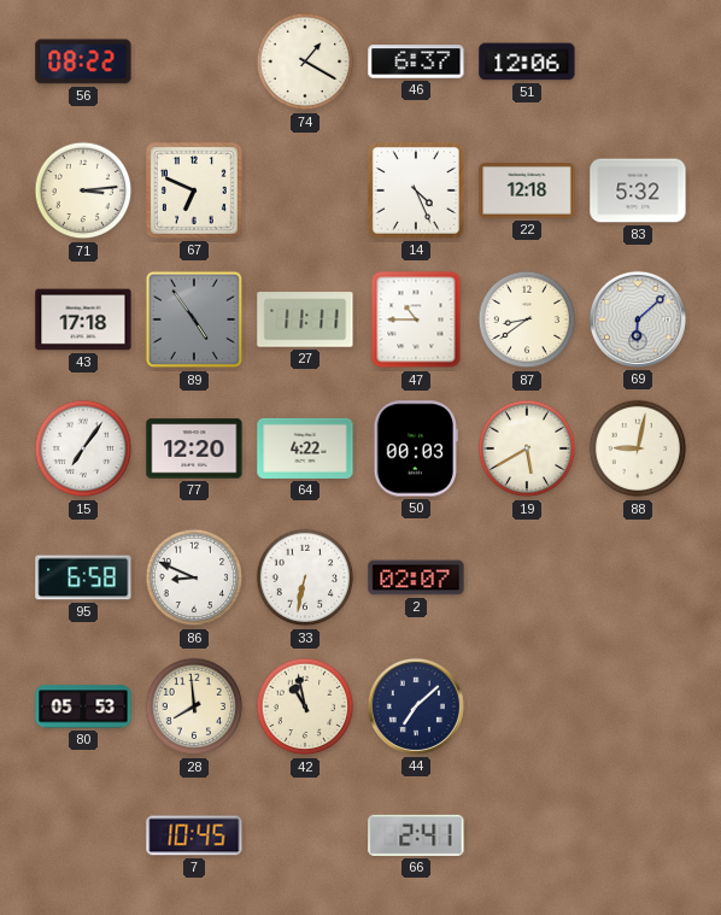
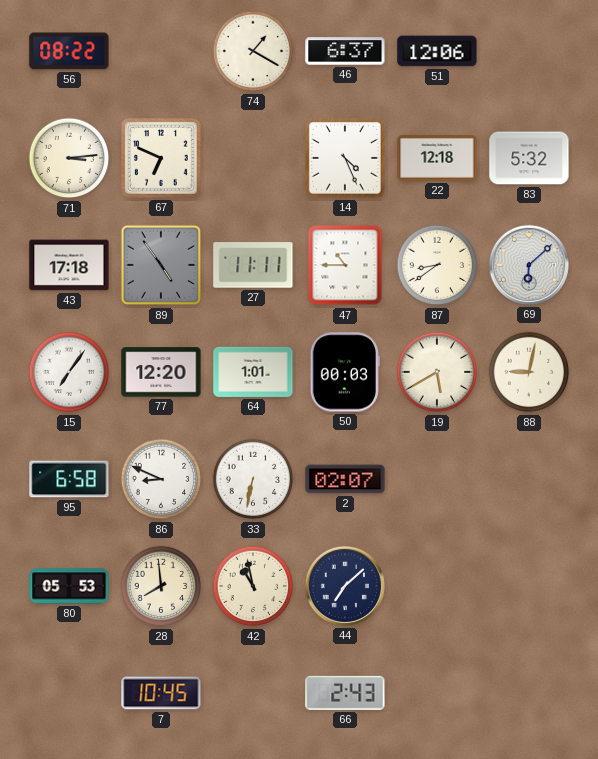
64: 4:22 -> 1:01 (253, 372)
66: 2:41 -> 2:43 (345, 693)
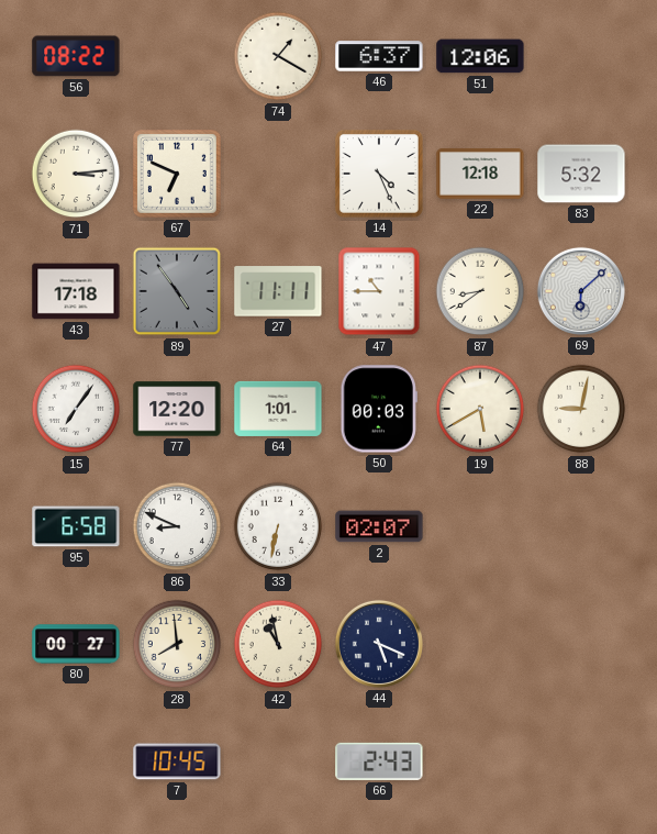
80: 05:53 -> 00:27 (76, 644)
44: 7:08 -> 5:19 (379, 644)
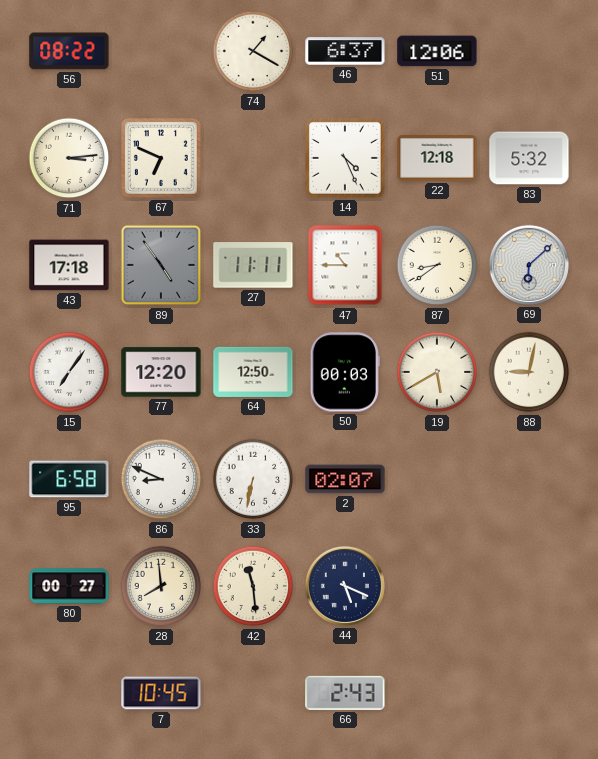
64: 1:01 -> 12:50 (253, 372)
42: 10:58 -> 11:29 (253, 586)
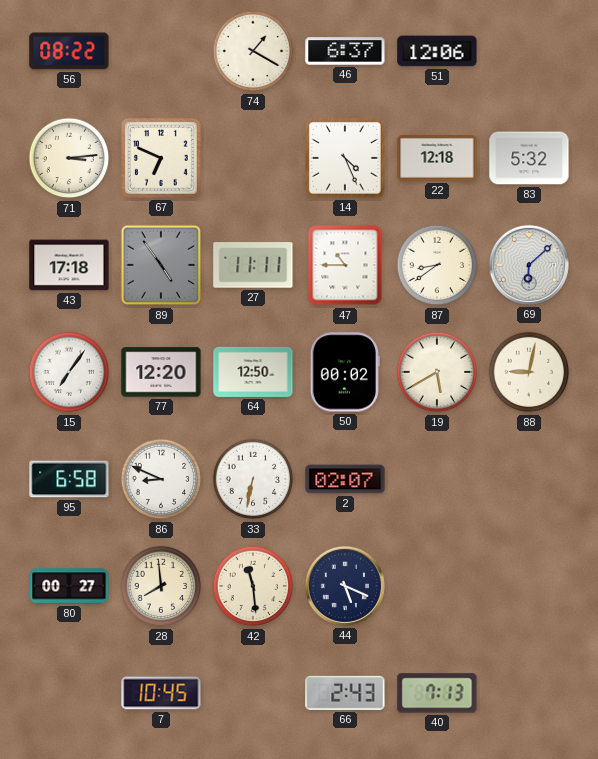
50: 00:03 -> 00:02 (345, 372)
40: none -> 7:13 (437, 693)
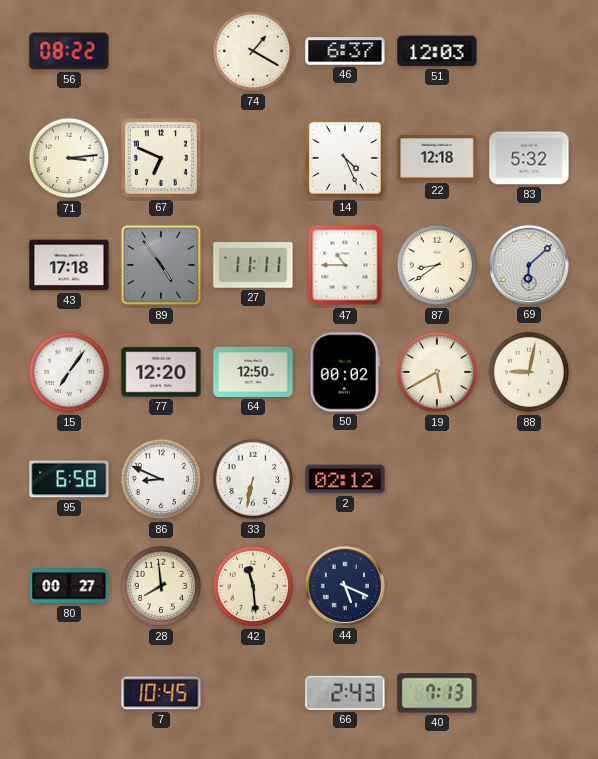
51: 12:06 -> 12:03 (437, 51)
2: 02:07 -> 02:12 (345, 479)
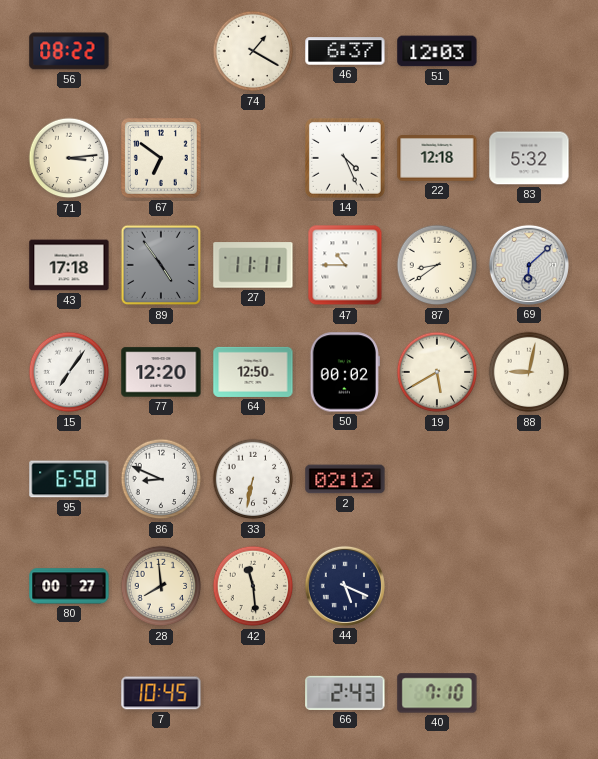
67: 6:49 -> 6:51 (161, 158)
40: 7:13 -> 7:10 (437, 693)
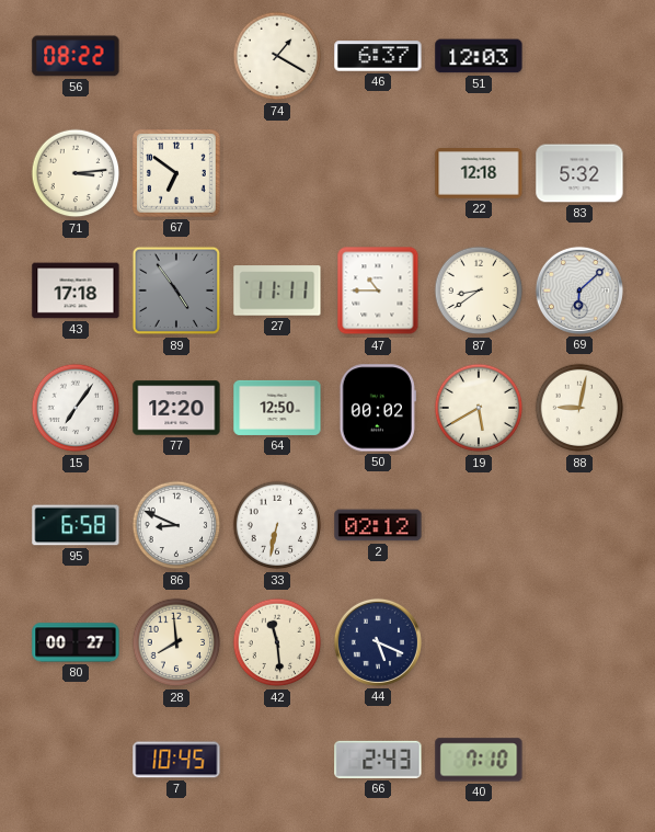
14: 4:26 -> none (345, 158)
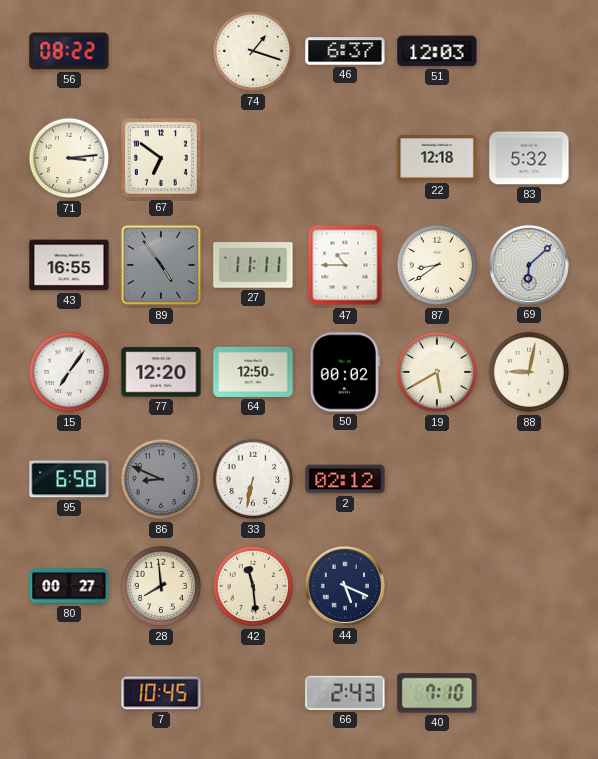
74: 1:20 -> 1:18 (253, 51)
43: 17:18 -> 16:55 (69, 265)
86 dial: white -> grey (161, 479)
